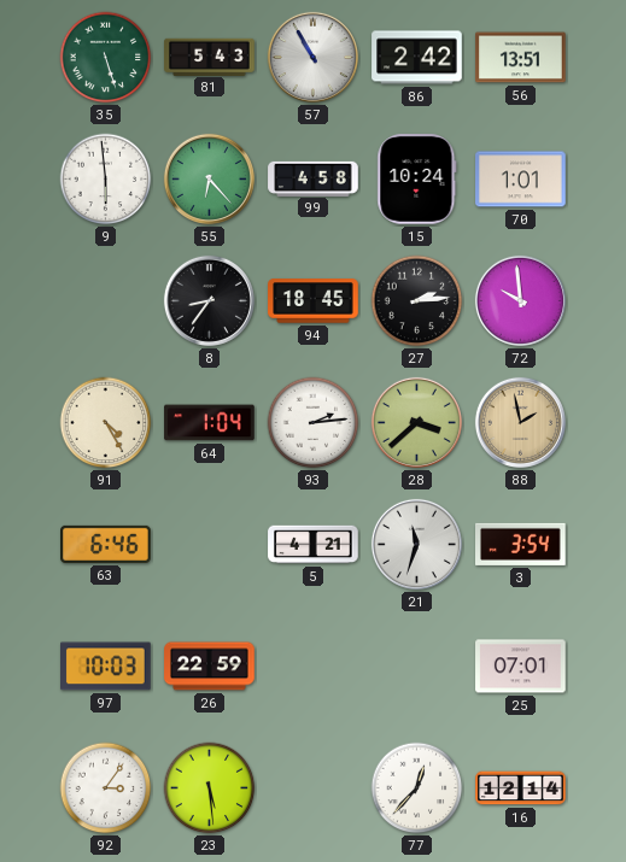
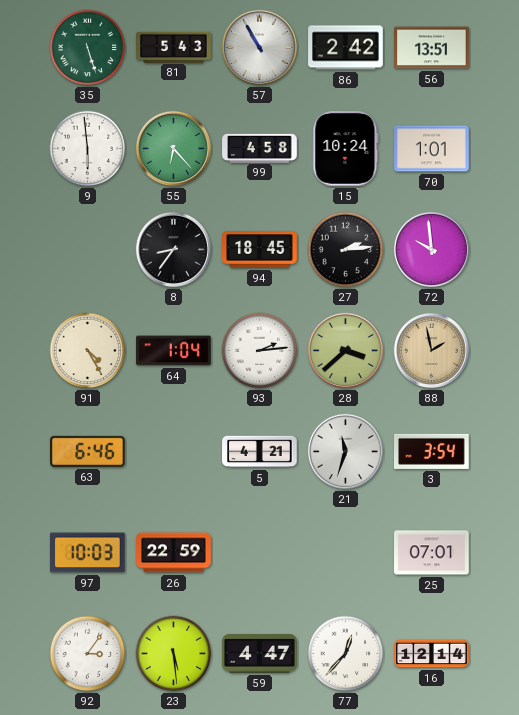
59: none -> 4:47 (260, 654)
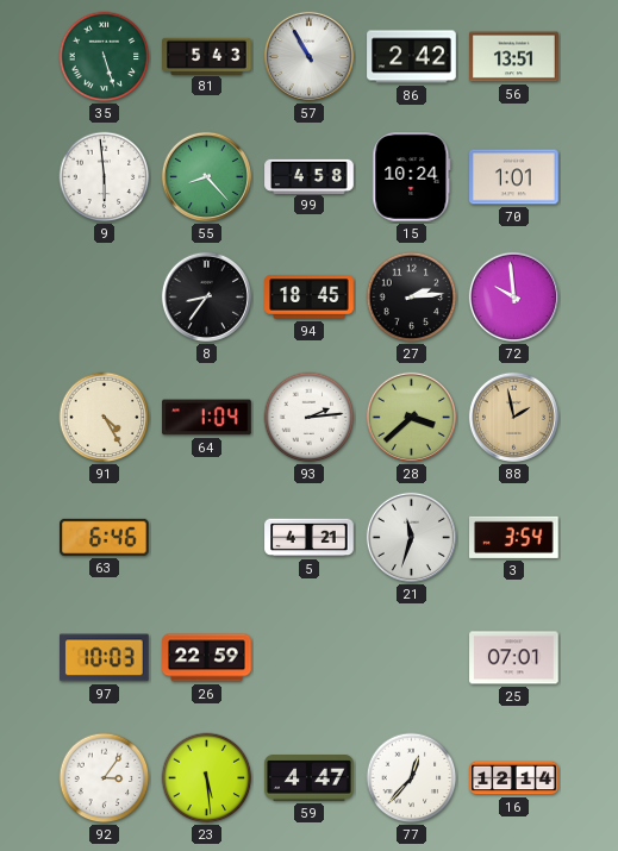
55: 6:23 -> 8:23 (206, 176)
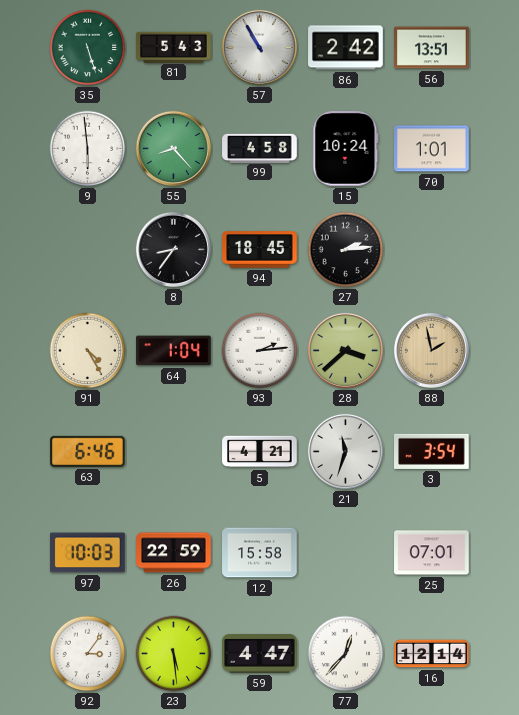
72: 9:59 -> none (513, 296)
12: none -> 15:58 (260, 553)
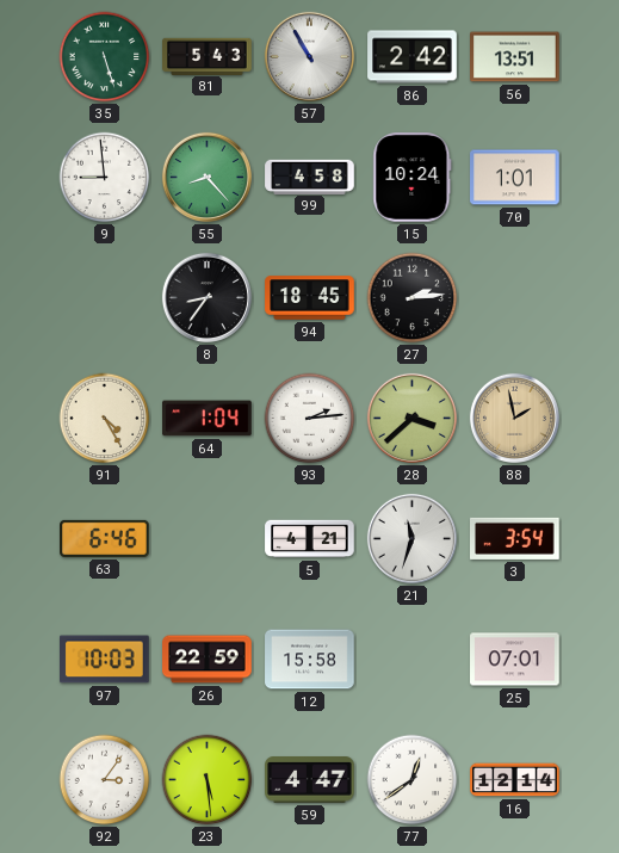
9: 5:59 -> 8:59 (105, 178)
77: 12:37 -> 12:39 (413, 780)
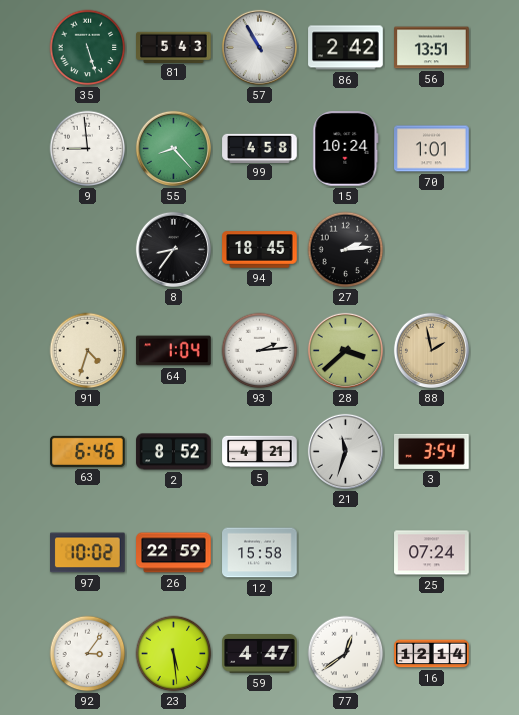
91: 4:25 -> 4:33 (88, 351)
2: none -> 8:52 (174, 452)
97: 10:03 -> 10:02 (88, 553)
25: 07:01 -> 07:24 (432, 553)
